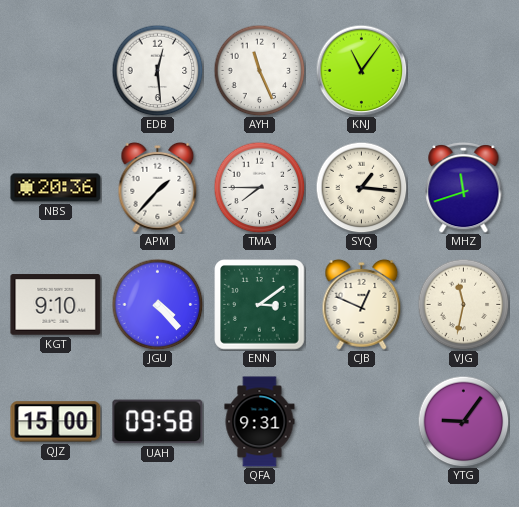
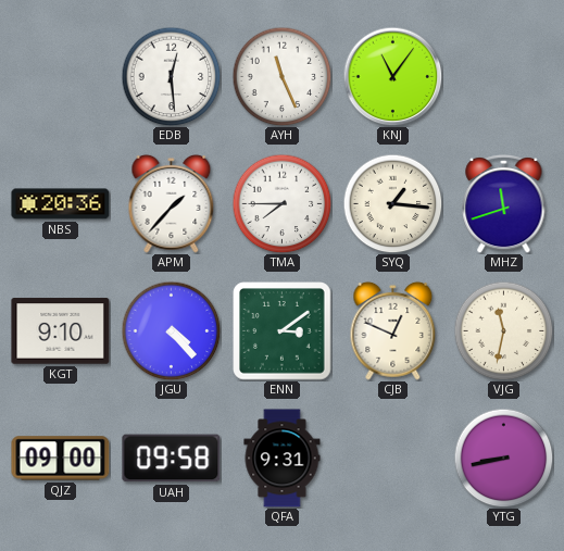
QJZ: 15:00 -> 09:00 (61, 459)
YTG: 9:06 -> 8:43 (503, 458)
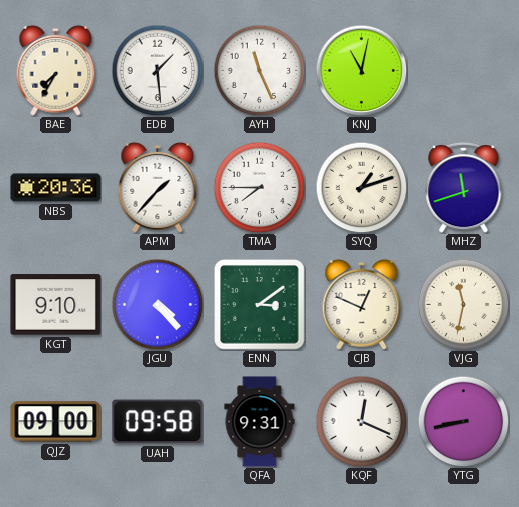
BAE: none -> 7:35 (56, 70)
EDB: 12:29 -> 1:29 (157, 70)
KNJ: 11:06 -> 11:02 (361, 70)
SYQ: 1:16 -> 1:12 (361, 187)
KQF: none -> 12:19 (361, 421)
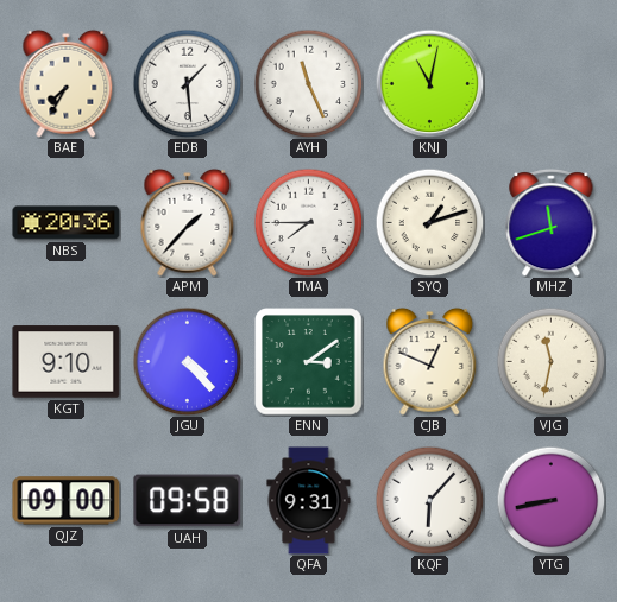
KQF: 12:19 -> 6:07 (429, 500)
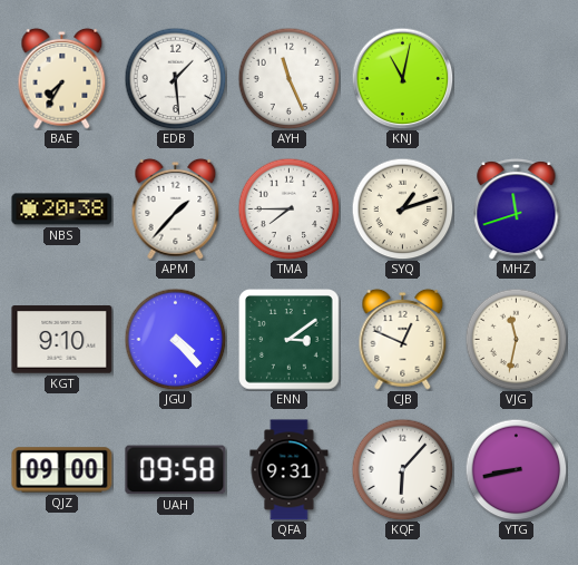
NBS: 20:36 -> 20:38 (62, 210)
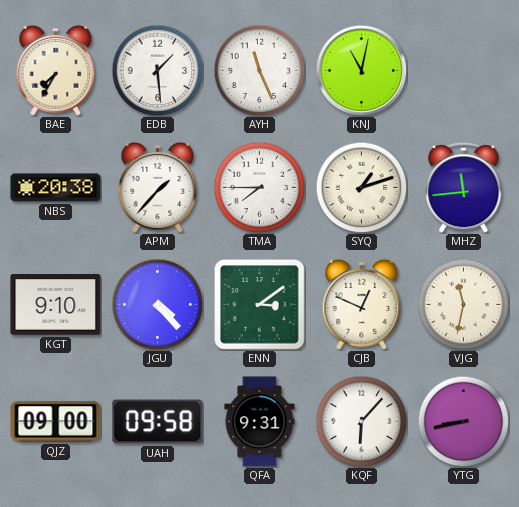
MHZ: 11:42 -> 11:44 (464, 187)
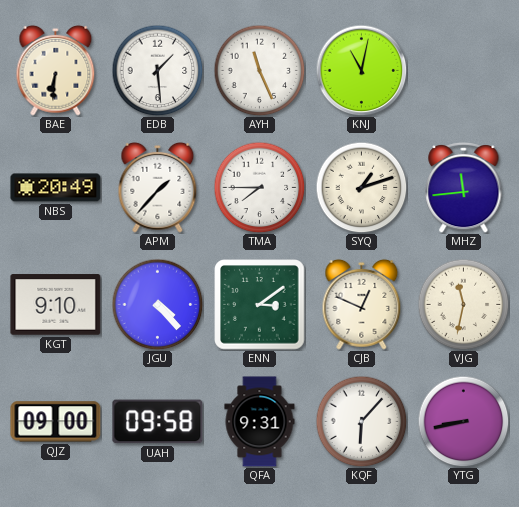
BAE: 7:35 -> 6:31 (56, 70)
NBS: 20:38 -> 20:49 (56, 188)
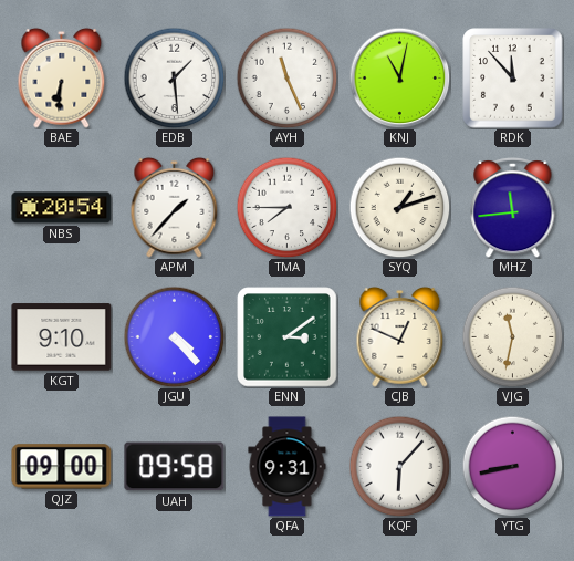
RDK: none -> 11:53 (513, 79)
NBS: 20:49 -> 20:54 (62, 208)
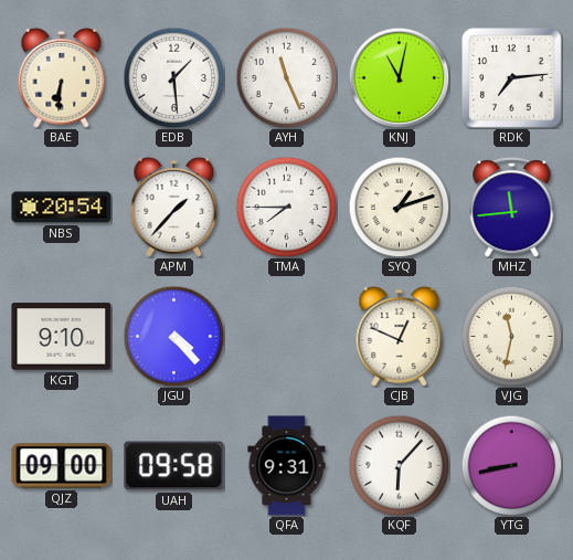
RDK: 11:53 -> 7:14 (512, 78)
ENN: 3:09 -> none (288, 337)
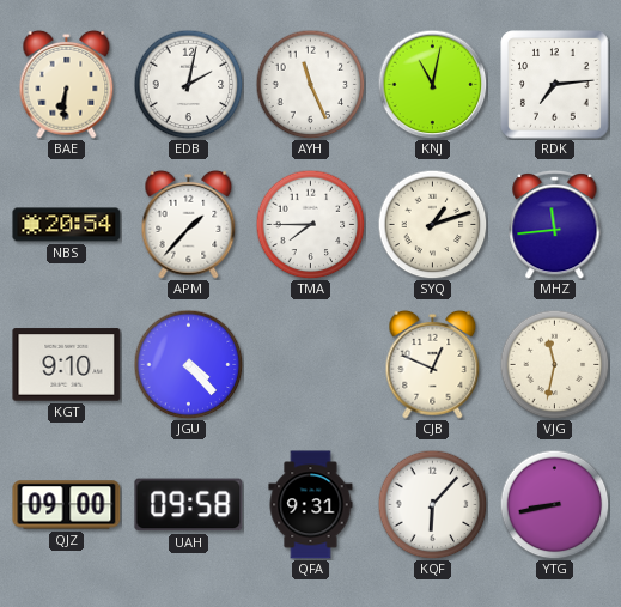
EDB: 1:29 -> 2:02 (188, 84)
